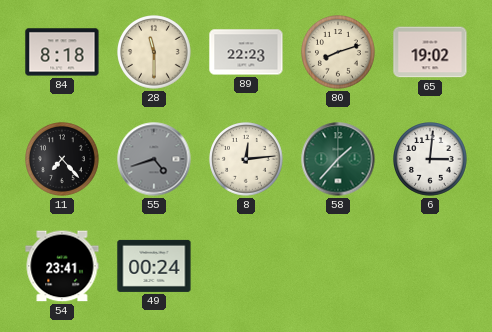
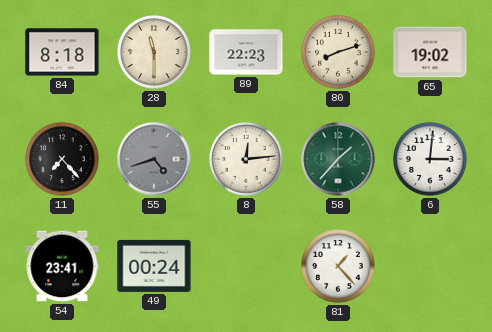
81: none -> 1:23 (339, 267)
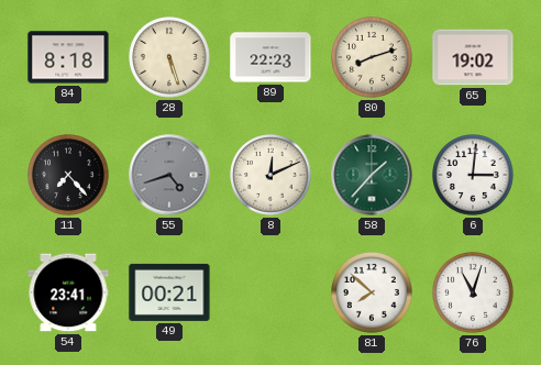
28: 11:30 -> 5:27 (170, 58)
8: 12:14 -> 12:11 (272, 176)
49: 00:24 -> 00:21 (169, 292)
81: 1:23 -> 7:52 (373, 294)
76: none -> 11:03 (474, 294)
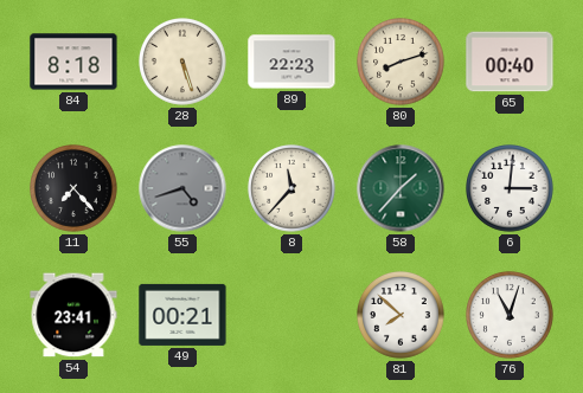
65: 19:02 -> 00:40 (510, 62)
8: 12:11 -> 11:37 (293, 189)
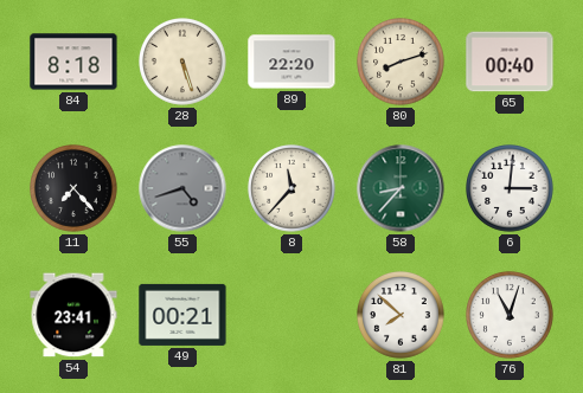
89: 22:23 -> 22:20 (291, 62)
58: 1:37 -> 8:37 (401, 188)
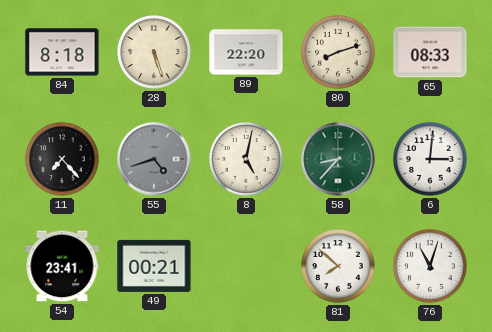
65: 00:40 -> 08:33 (430, 52)
8: 11:37 -> 5:02 (247, 160)
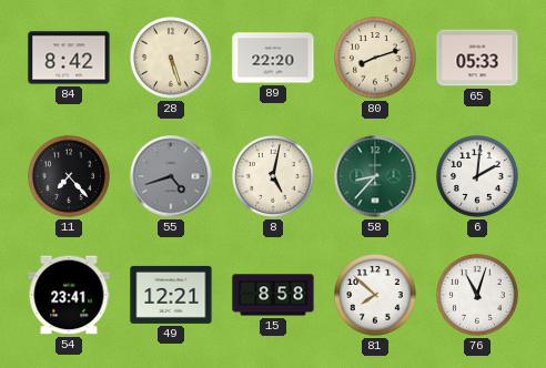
84: 8:18 -> 8:42 (69, 58)
65: 08:33 -> 05:33 (477, 58)
6: 3:01 -> 2:01 (478, 177)
49: 00:21 -> 12:21 (171, 295)
15: none -> 8:58 (273, 295)
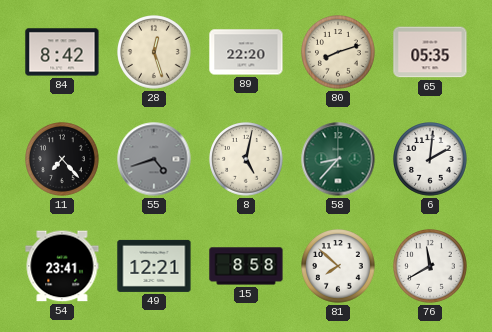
28: 5:27 -> 12:27 (155, 53)
65: 05:33 -> 05:35 (430, 52)
76: 11:03 -> 11:40 (431, 267)
